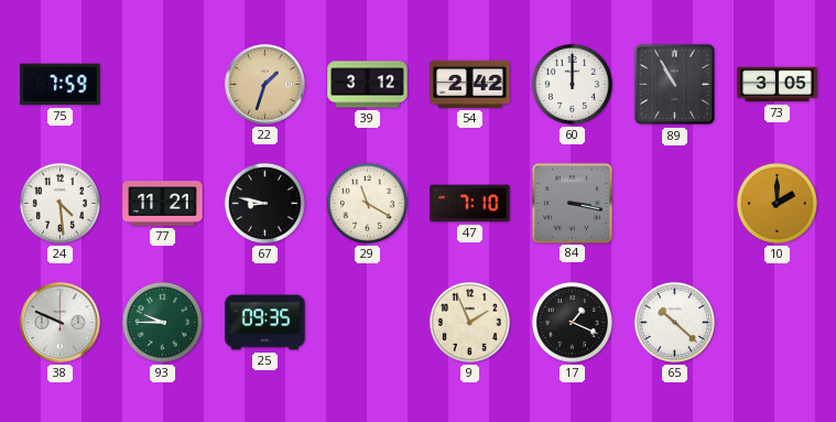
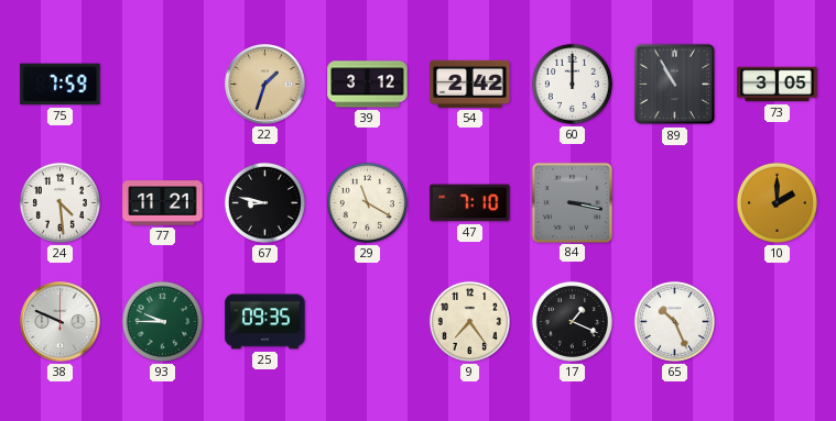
9: 1:56 -> 7:24 (469, 321)
65: 10:22 -> 10:26 (674, 321)
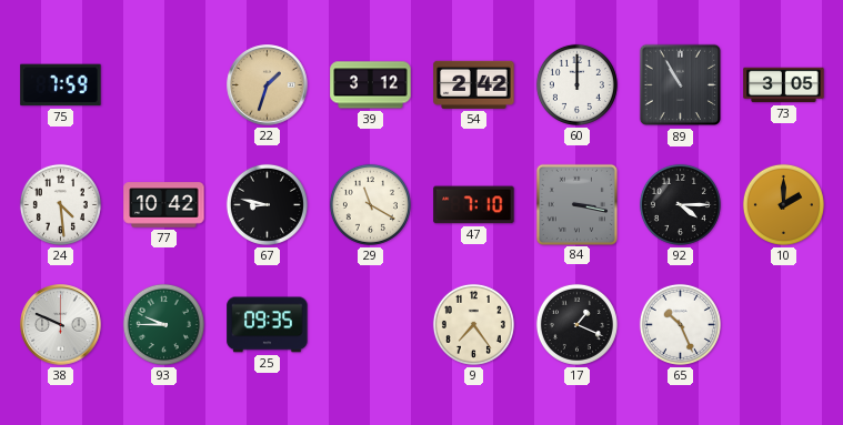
77: 11:21 -> 10:42 (164, 205)
92: none -> 4:15 (680, 204)
